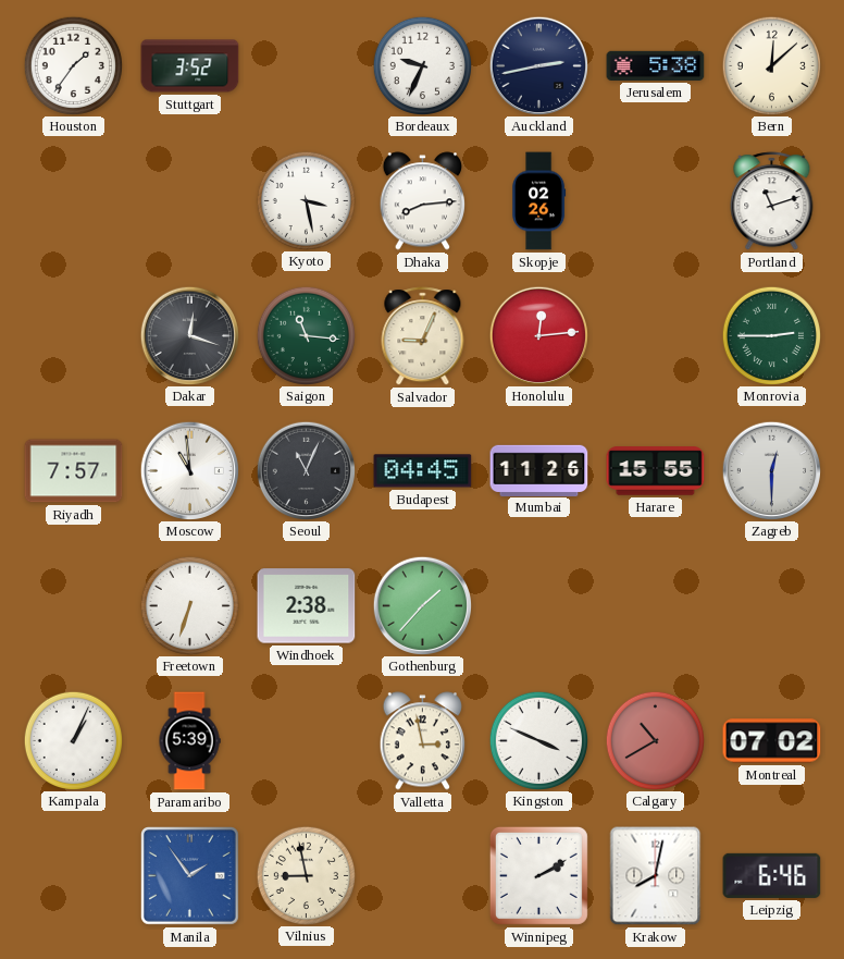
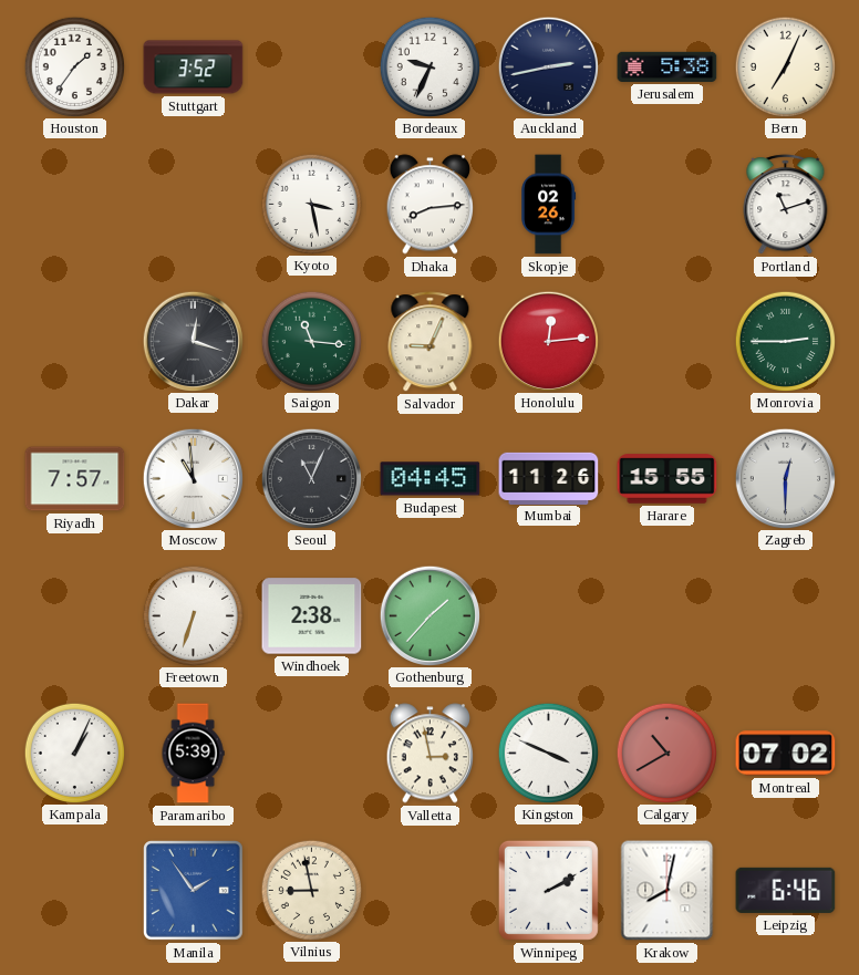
Bern: 12:08 -> 7:04 (785, 66)
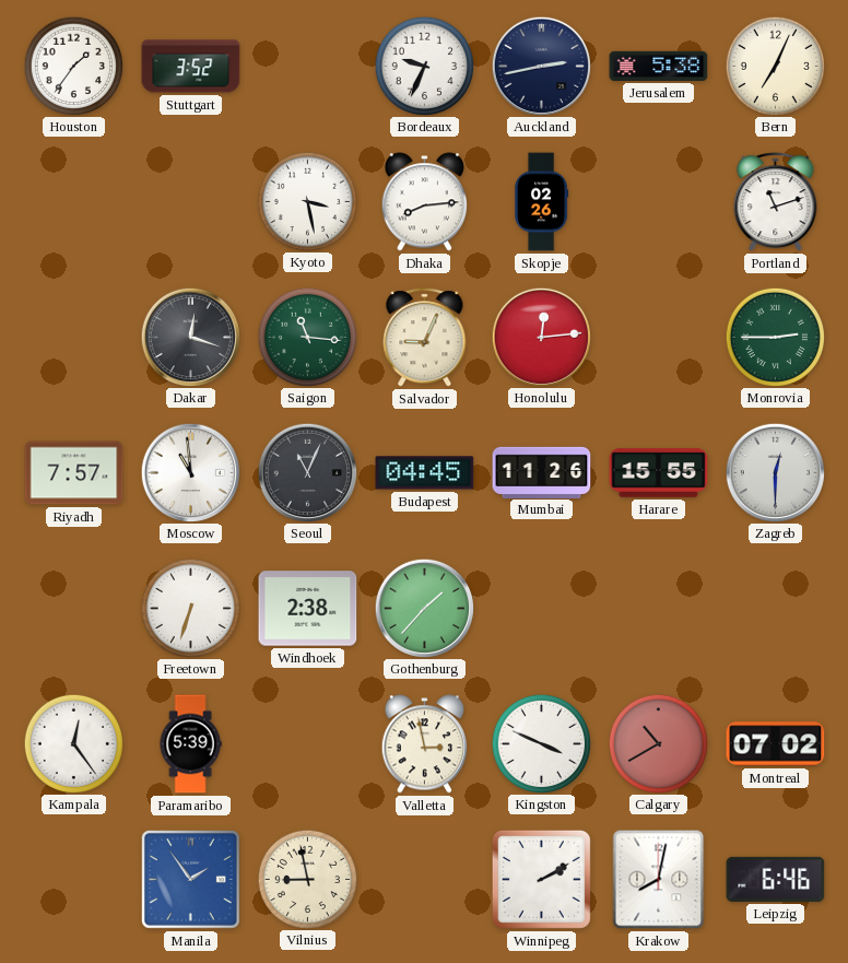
Kampala: 1:04 -> 12:24 (73, 743)
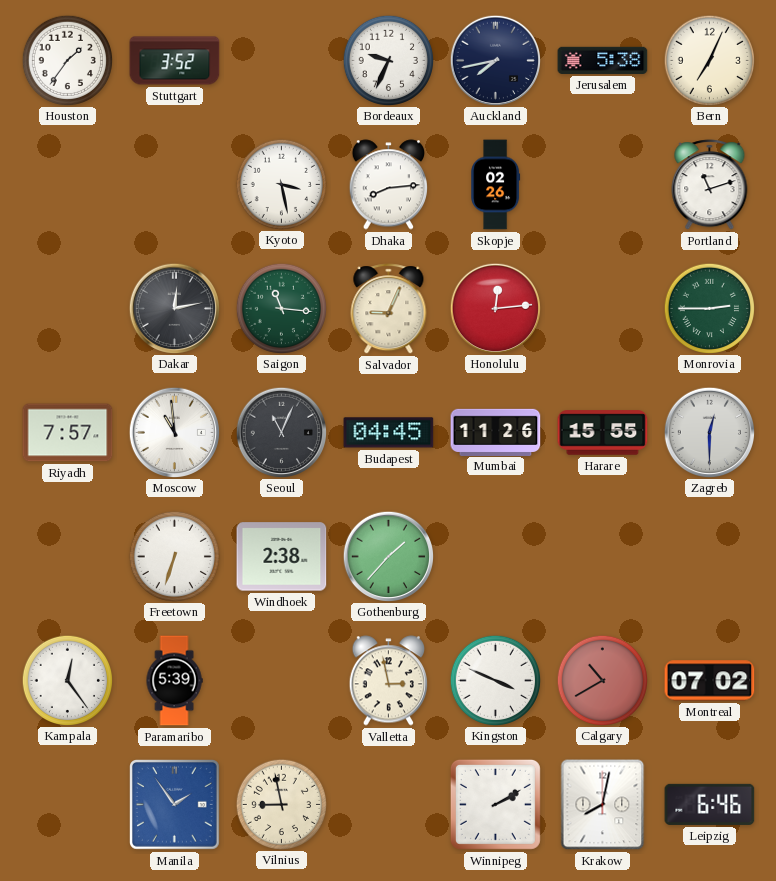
Auckland: 2:43 -> 7:43 (495, 60)
Dakar: 12:18 -> 12:13 (174, 308)
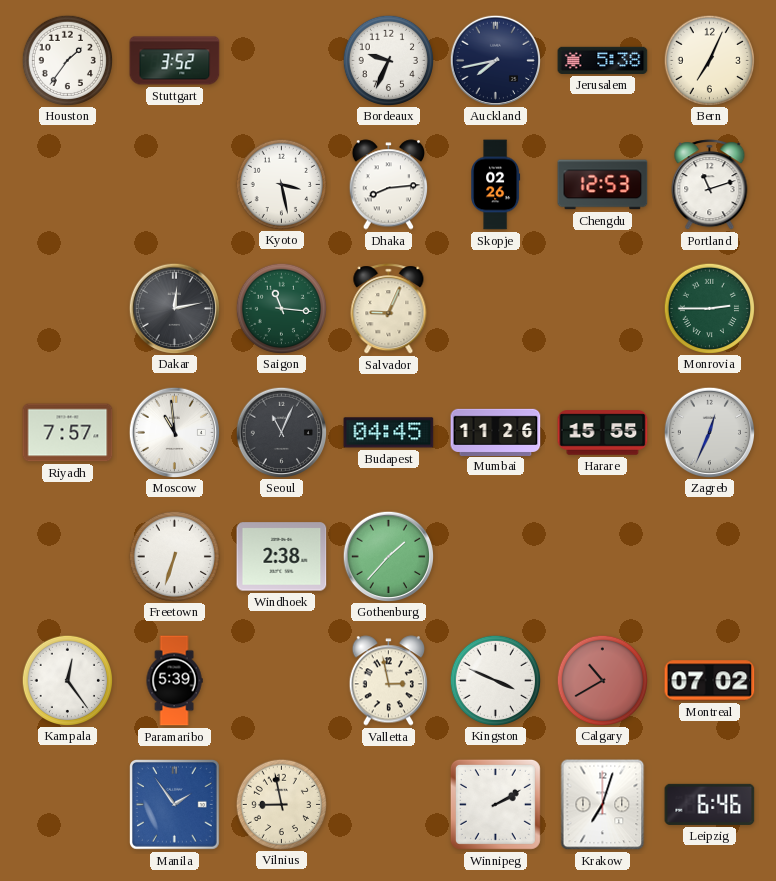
Chengdu: none -> 12:53 (603, 185)
Honolulu: 12:14 -> none (495, 308)
Zagreb: 12:30 -> 12:34 (709, 432)
Krakow: 8:02 -> 7:03 (603, 805)
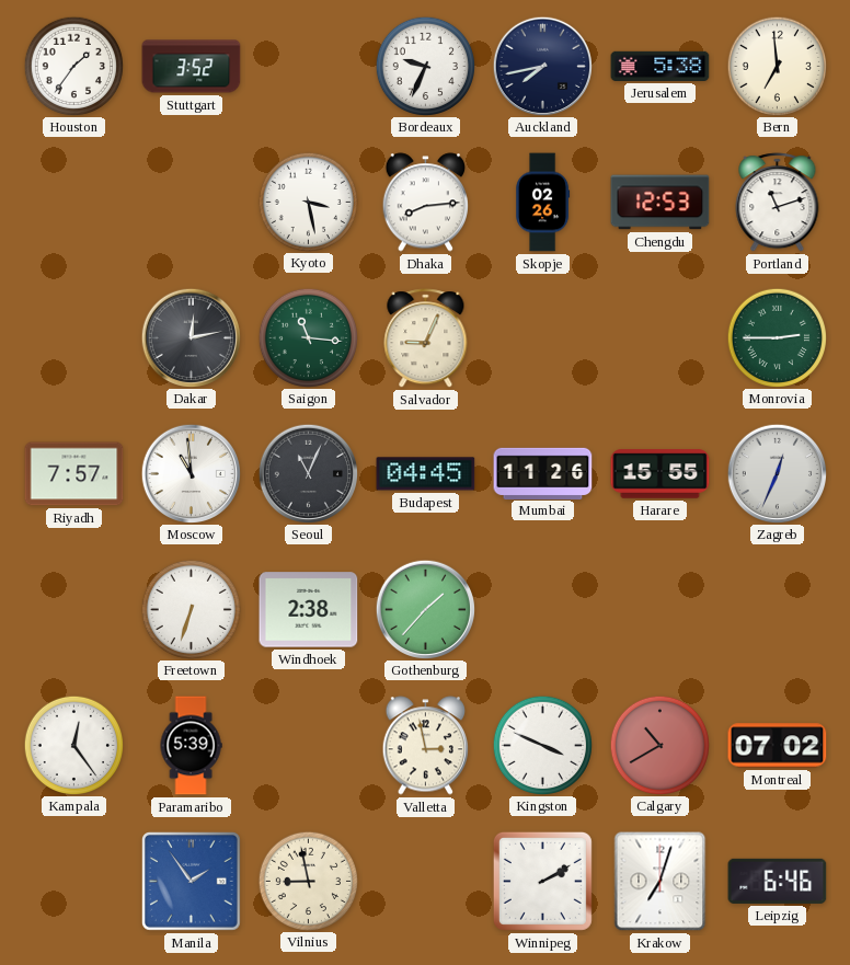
Bern: 7:04 -> 6:59 (777, 66)
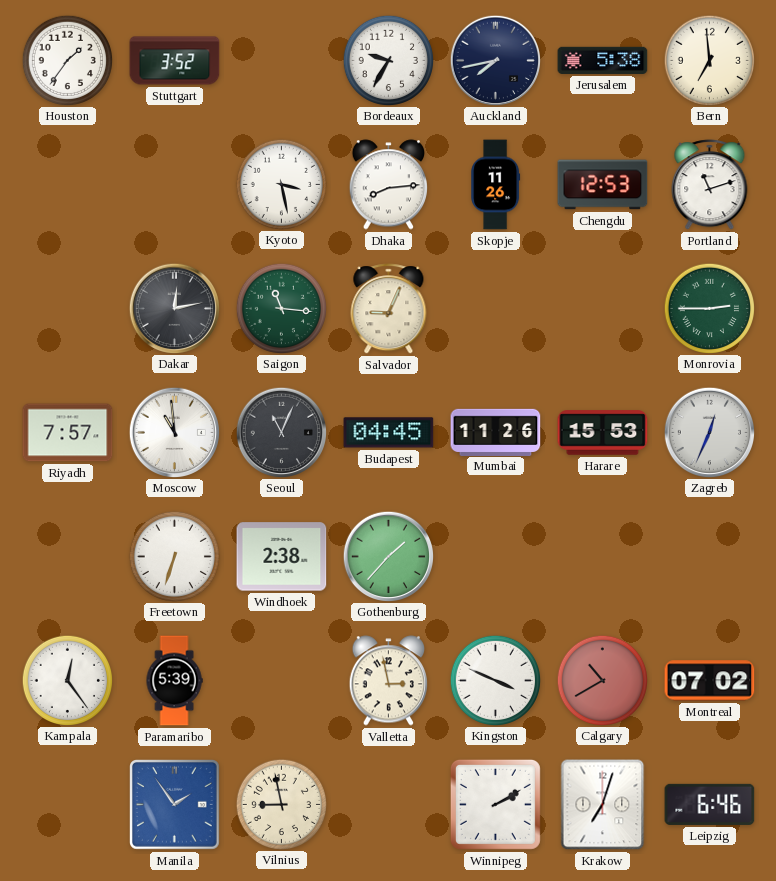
Bordeaux: 9:34 -> 9:35 (388, 60)
Skopje: 02:26 -> 11:26 (496, 185)
Harare: 15:55 -> 15:53 (603, 433)
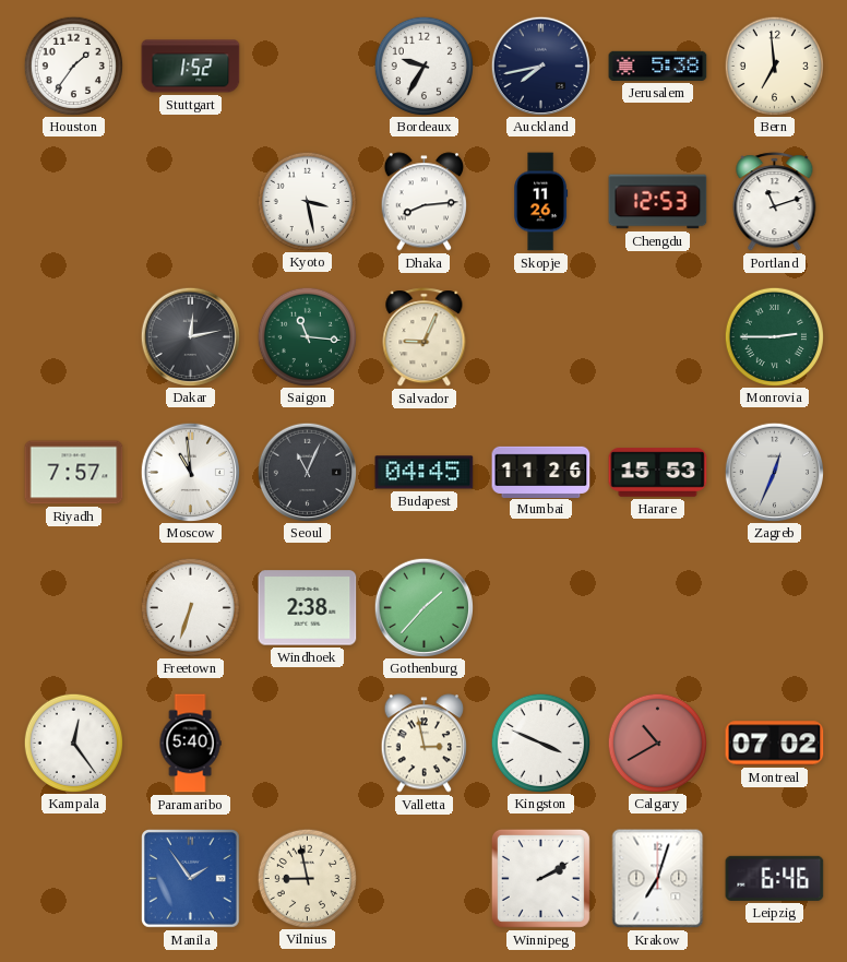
Stuttgart: 3:52 -> 1:52 (191, 67)
Paramaribo: 5:39 -> 5:40 (190, 744)
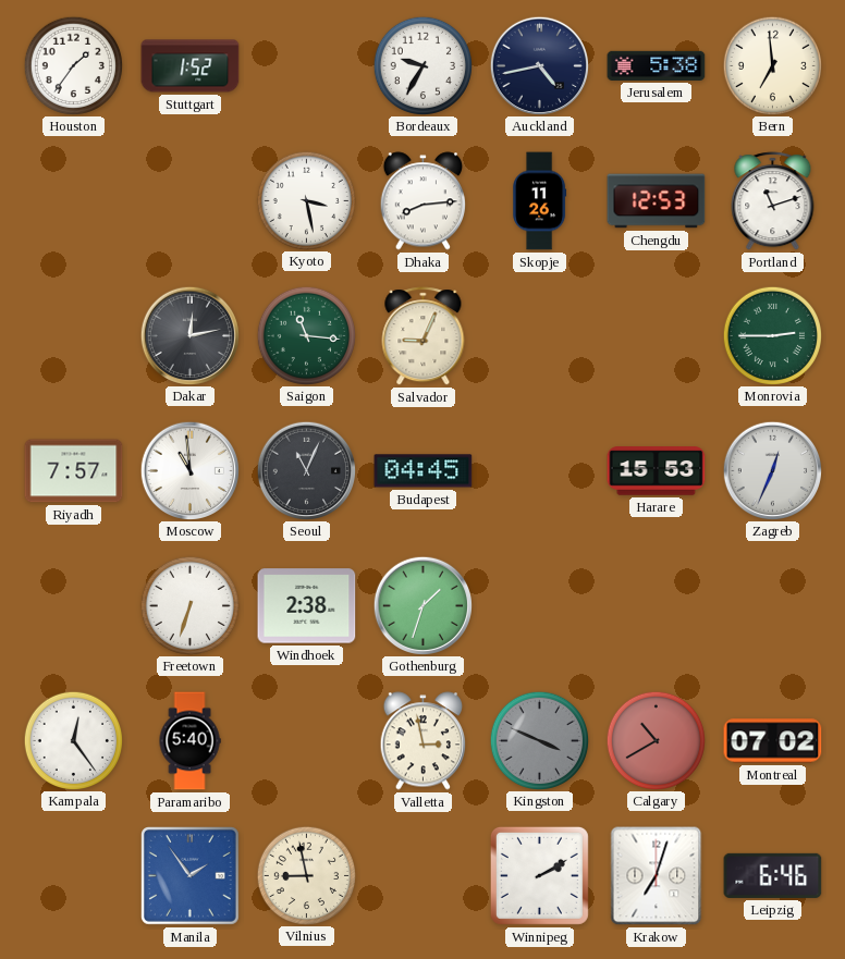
Auckland: 7:43 -> 4:43 (539, 65)
Mumbai: 11:26 -> none (541, 472)
Gothenburg: 1:37 -> 1:33 (422, 605)
Kingston dial: white -> grey (539, 740)
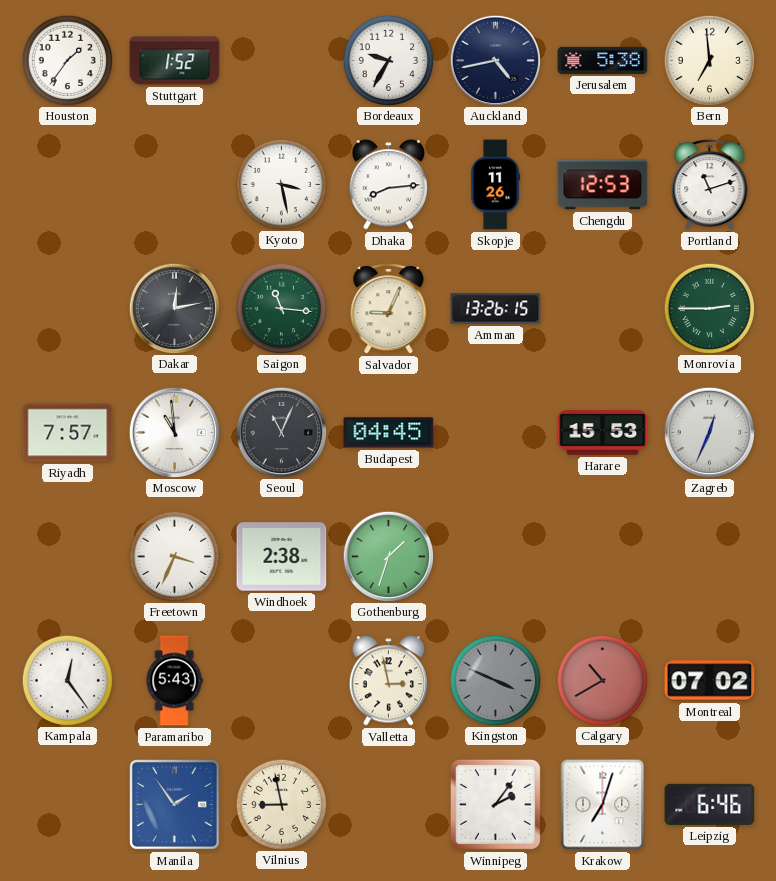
Amman: none -> 13:26 (496, 309)
Freetown: 6:33 -> 3:34 (174, 556)
Paramaribo: 5:40 -> 5:43 (174, 681)
Winnipeg: 2:10 -> 2:06 (495, 804)
